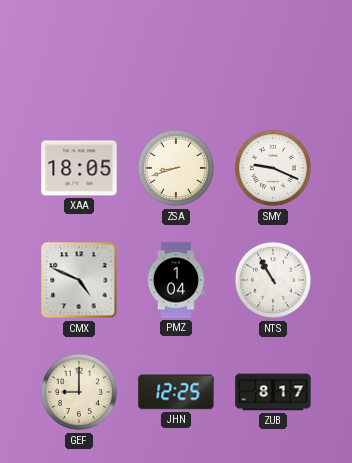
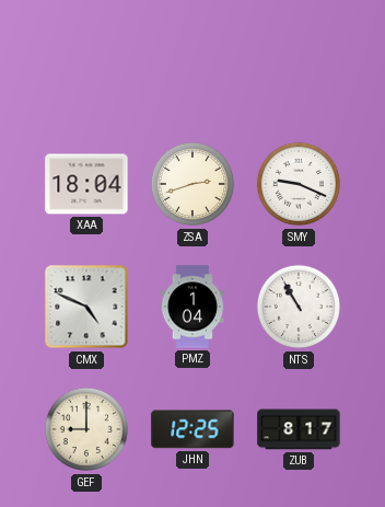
XAA: 18:05 -> 18:04 (86, 184)
ZSA: 8:42 -> 2:42 (192, 184)
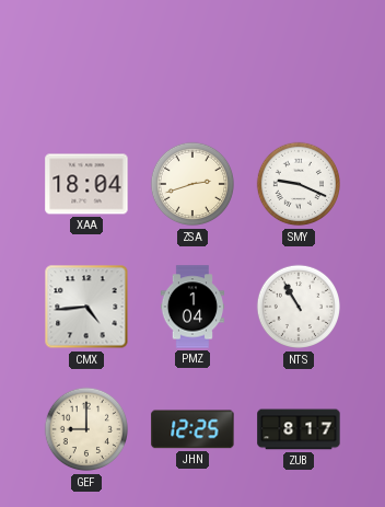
CMX: 4:49 -> 4:44 (86, 307)
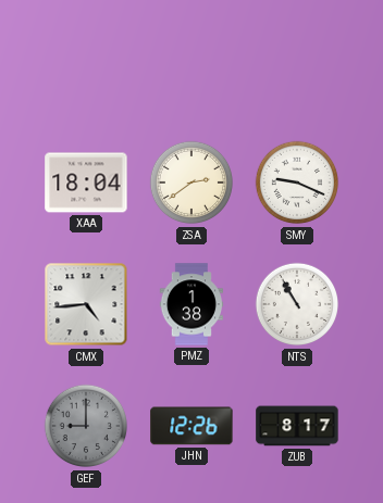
ZSA: 2:42 -> 2:39 (191, 183)
PMZ: 1:04 -> 1:38 (190, 304)
GEF dial: cream -> grey (86, 426)
JHN: 12:25 -> 12:26 (191, 426)
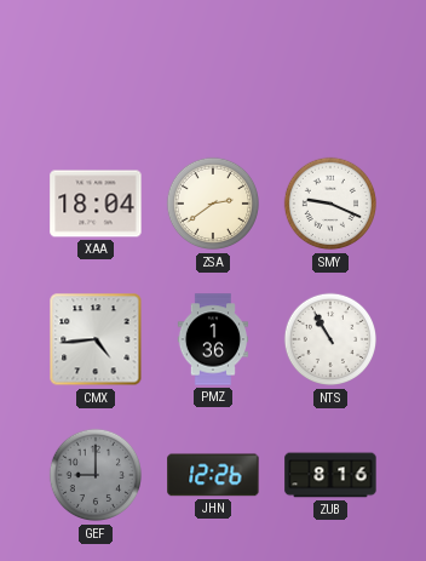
PMZ: 1:38 -> 1:36 (212, 339)
ZUB: 8:17 -> 8:16 (330, 475)
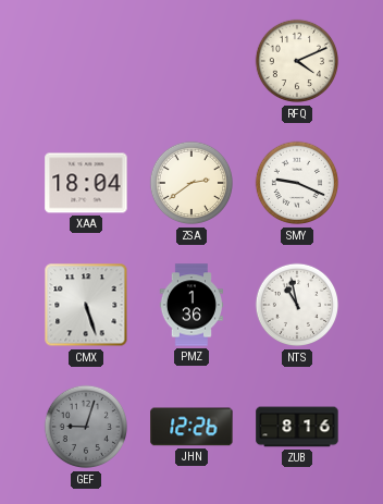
RFQ: none -> 4:11 (297, 61)
CMX: 4:44 -> 5:27 (86, 305)
NTS: 10:55 -> 10:58 (297, 305)
GEF: 9:00 -> 9:03 (86, 427)
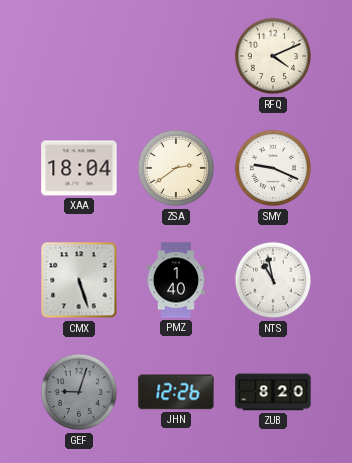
PMZ: 1:36 -> 1:40 (175, 280)
ZUB: 8:16 -> 8:20 (273, 392)
